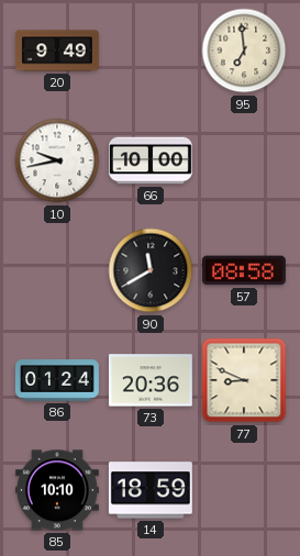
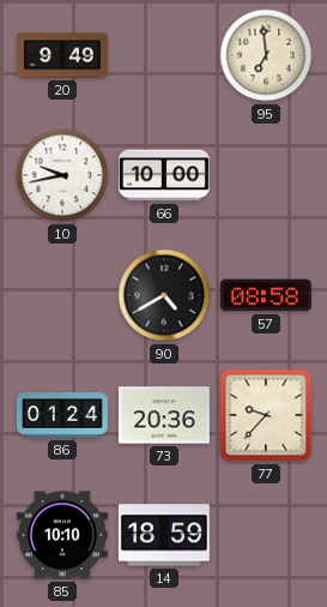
90: 11:40 -> 4:40 (164, 295)
77: 8:49 -> 9:37 (266, 415)
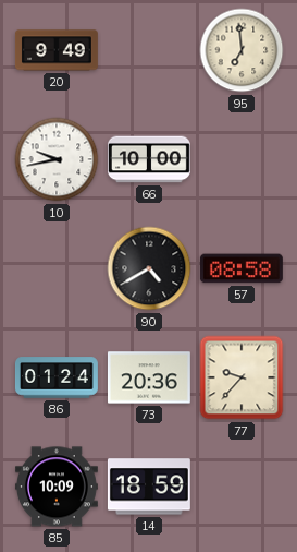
85: 10:10 -> 10:09 (57, 487)
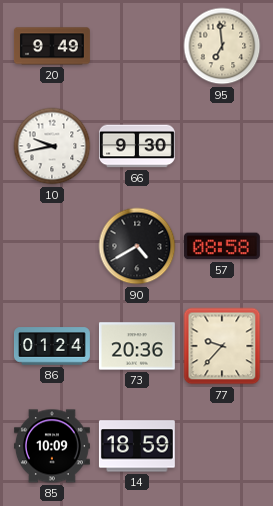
66: 10:00 -> 9:30 (137, 146)
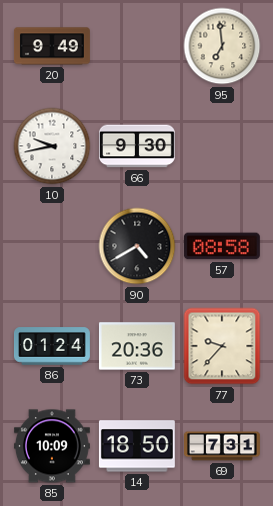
14: 18:59 -> 18:50 (137, 446)
69: none -> 7:31 (223, 446)
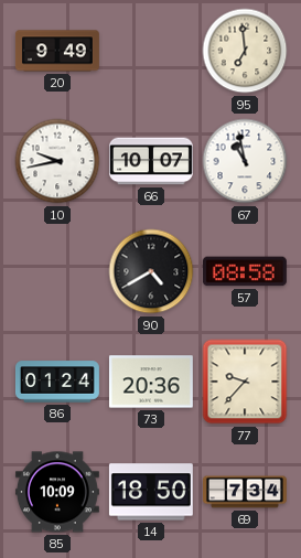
66: 9:30 -> 10:07 (151, 161)
67: none -> 10:58 (245, 161)
69: 7:31 -> 7:34 (246, 492)
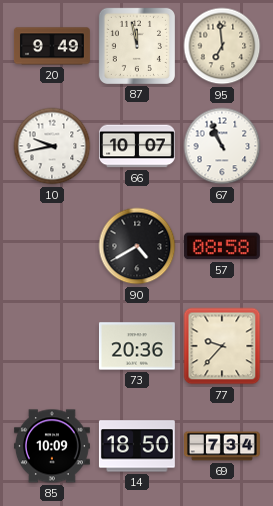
87: none -> 11:58 (137, 46)
67: 10:58 -> 10:56 (222, 146)
86: 01:24 -> none (57, 382)
